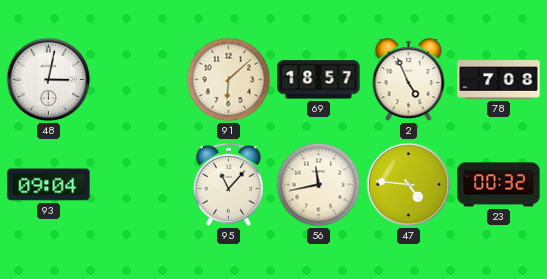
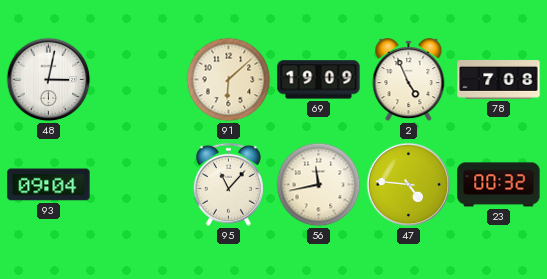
69: 18:57 -> 19:09 (319, 80)
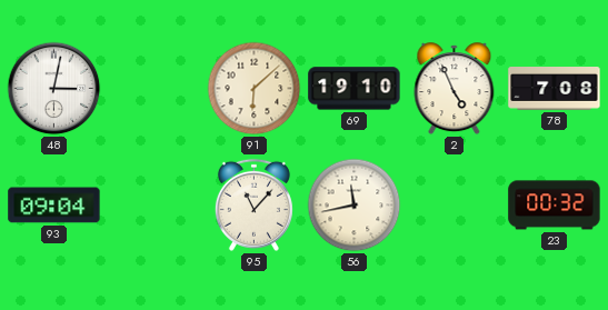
69: 19:09 -> 19:10 (355, 89)
47: 4:46 -> none (409, 185)
